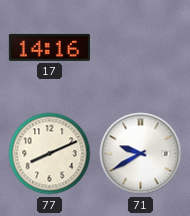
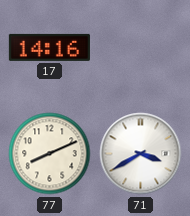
71: 9:40 -> 3:40 (141, 154)
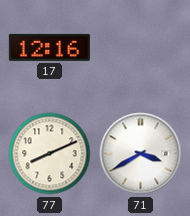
17: 14:16 -> 12:16 (49, 47)
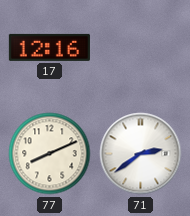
71: 3:40 -> 2:39 (141, 154)
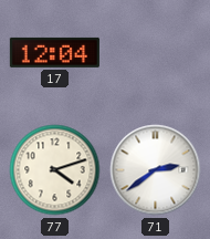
17: 12:16 -> 12:04 (54, 52)
77: 8:11 -> 4:12 (55, 170)
